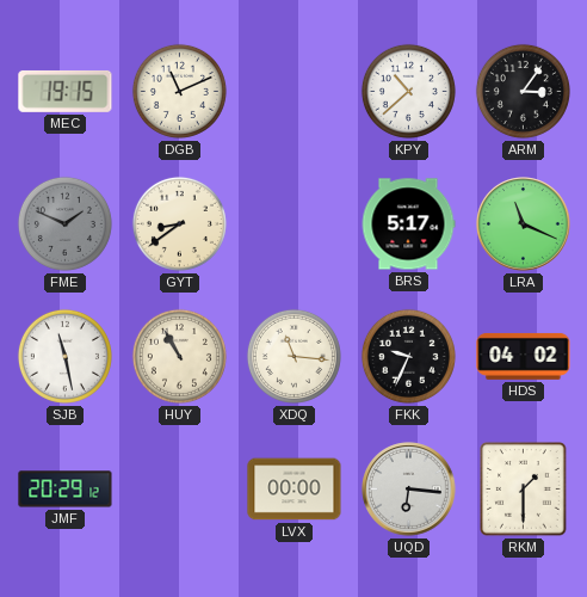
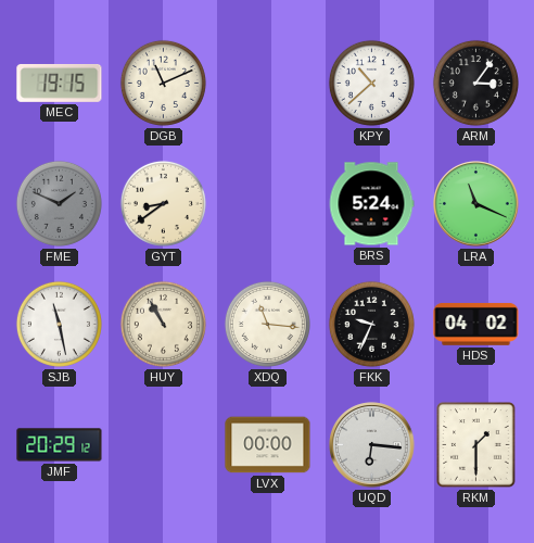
BRS: 5:17 -> 5:24 (371, 204)
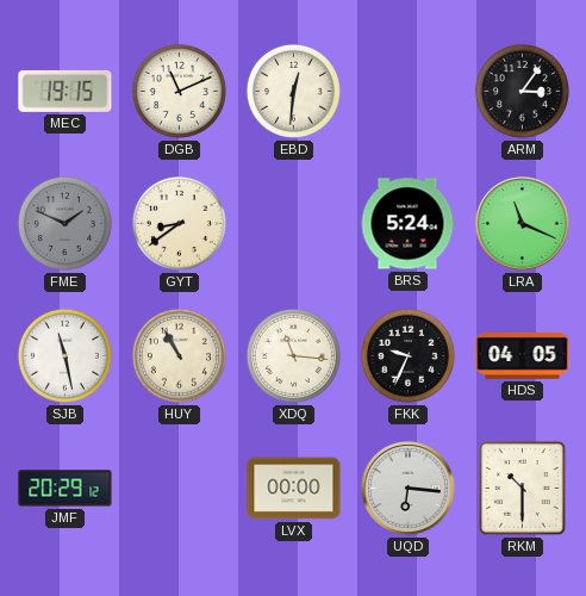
EBD: none -> 12:31 (293, 91)
KPY: 10:38 -> none (371, 83)
HDS: 04:02 -> 04:05 (523, 355)
RKM: 1:30 -> 10:30 (523, 489)
